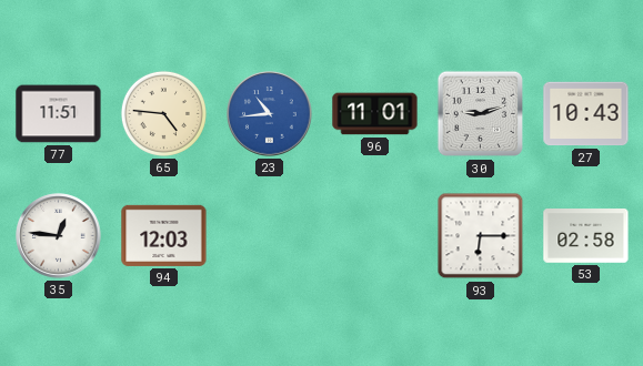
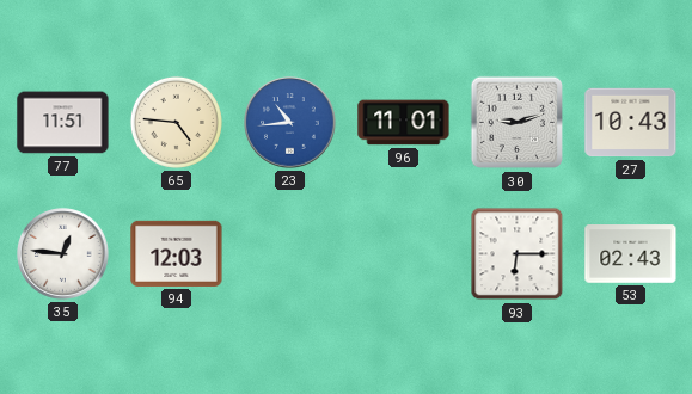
53: 02:58 -> 02:43 (631, 254)
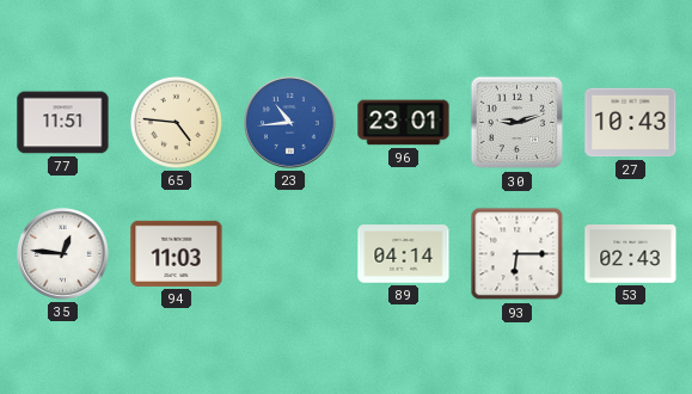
96: 11:01 -> 23:01 (404, 123)
94: 12:03 -> 11:03 (177, 253)
89: none -> 04:14 (404, 254)
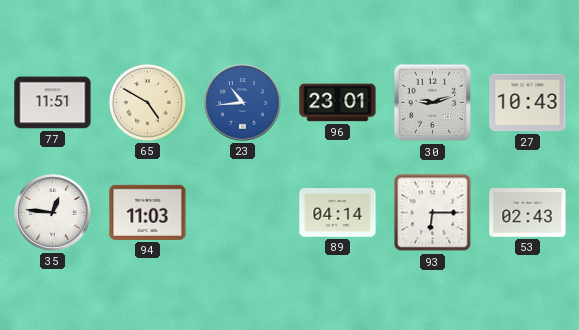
65: 4:46 -> 4:50 (147, 102)
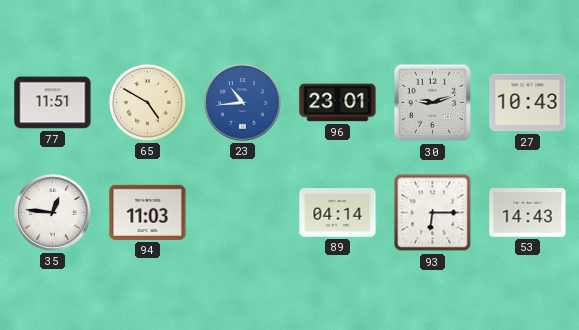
53: 02:43 -> 14:43 (528, 213)
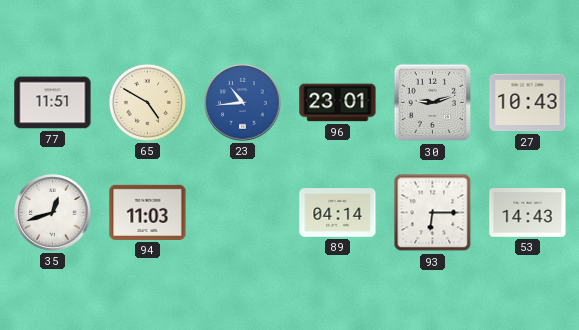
35: 12:46 -> 12:42 (53, 213)
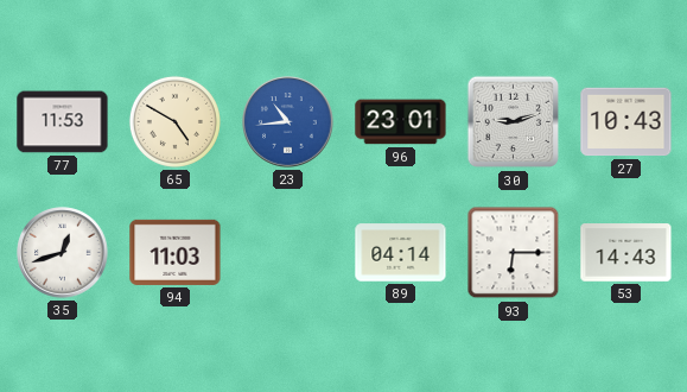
77: 11:51 -> 11:53 (63, 122)
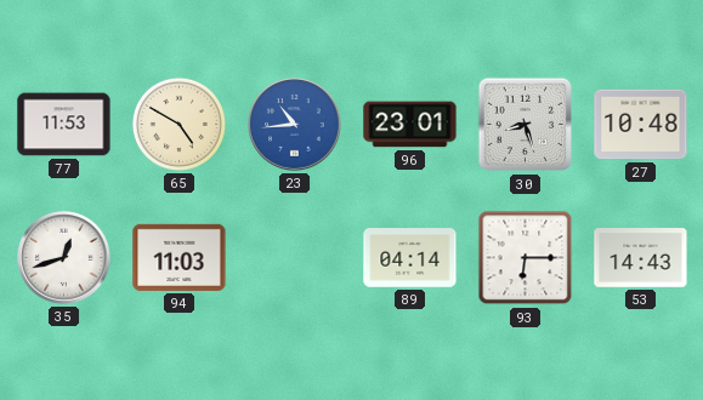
30: 9:12 -> 8:27 (526, 125)
27: 10:43 -> 10:48 (641, 125)
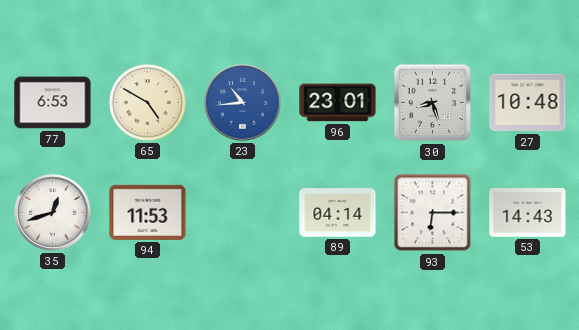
77: 11:53 -> 6:53 (53, 103)
94: 11:03 -> 11:53 (148, 212)
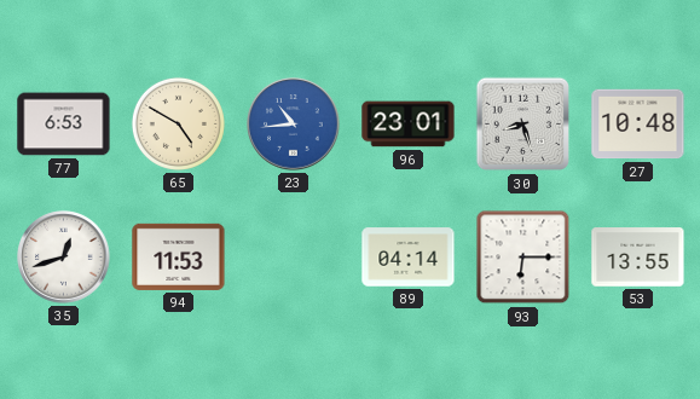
53: 14:43 -> 13:55 (638, 258)
